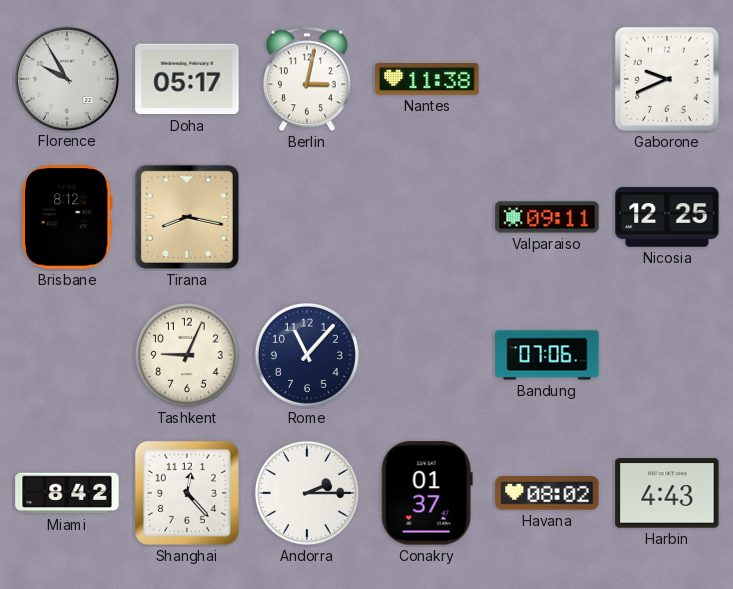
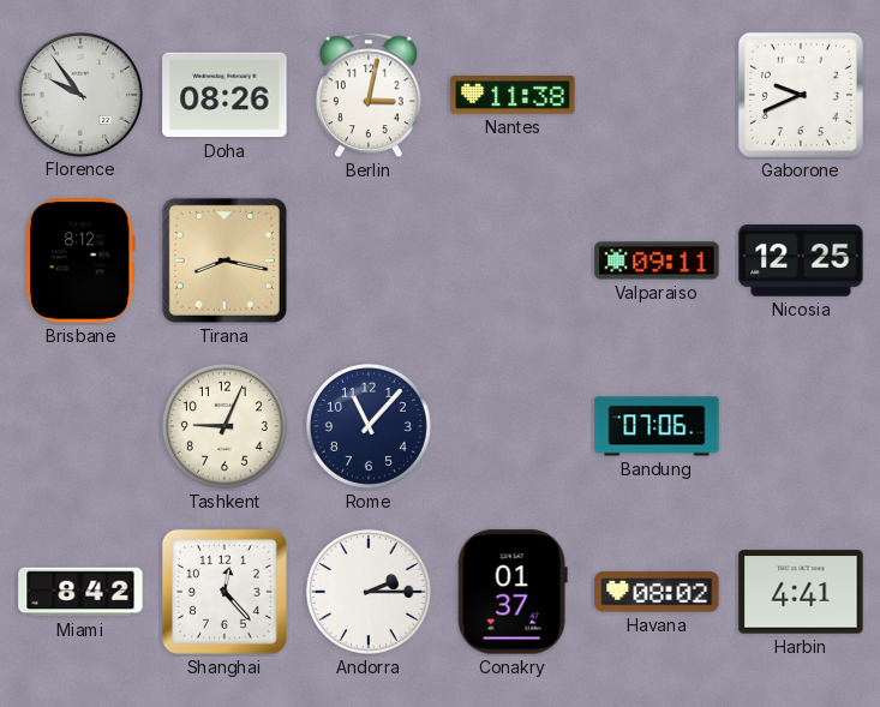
Florence: 9:55 -> 9:54 (79, 94)
Doha: 05:17 -> 08:26 (225, 95)
Harbin: 4:43 -> 4:41 (801, 592)
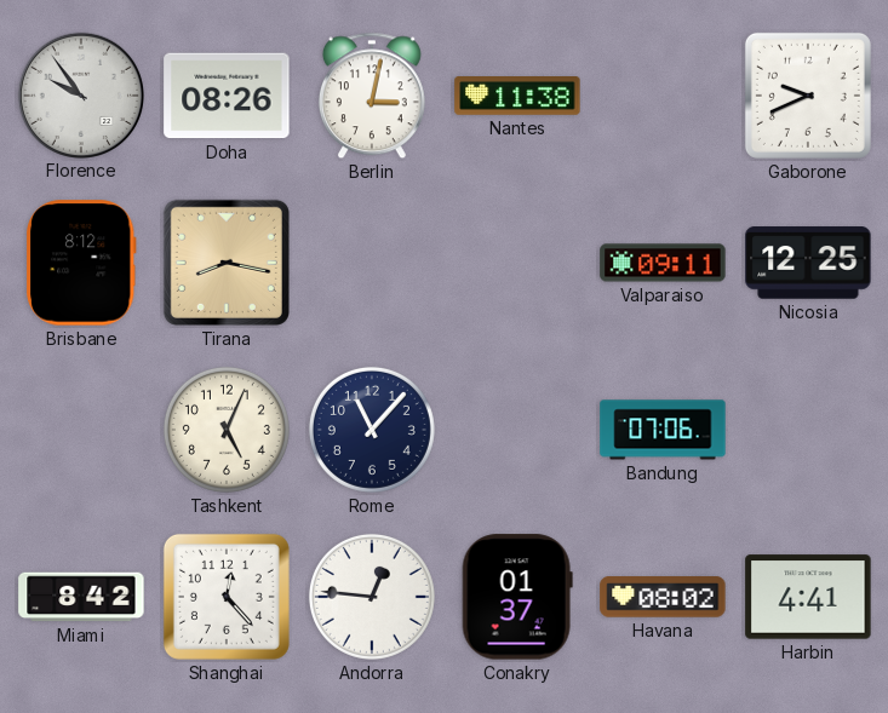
Tashkent: 9:04 -> 5:04 (227, 430)
Andorra: 2:15 -> 12:46 (372, 597)
